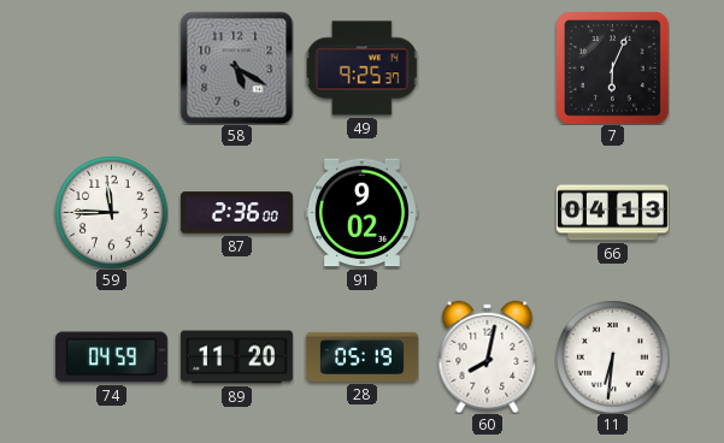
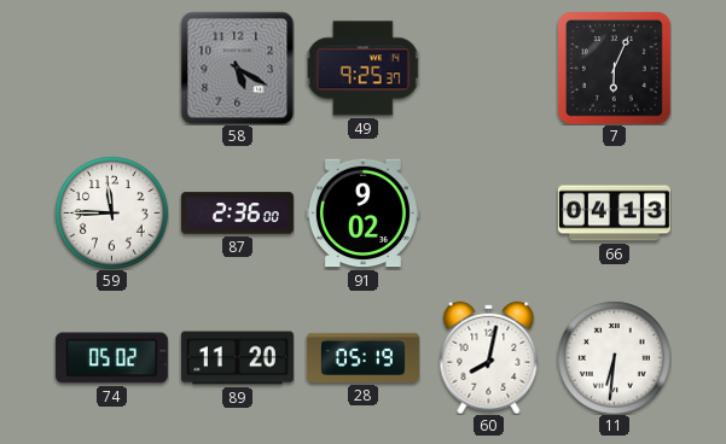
74: 04:59 -> 05:02 (111, 358)
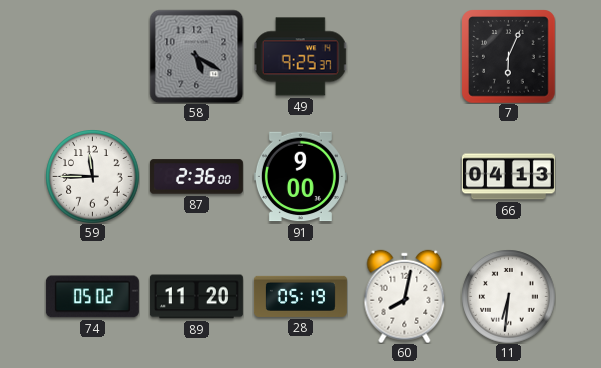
91: 9:02 -> 9:00 (300, 177)
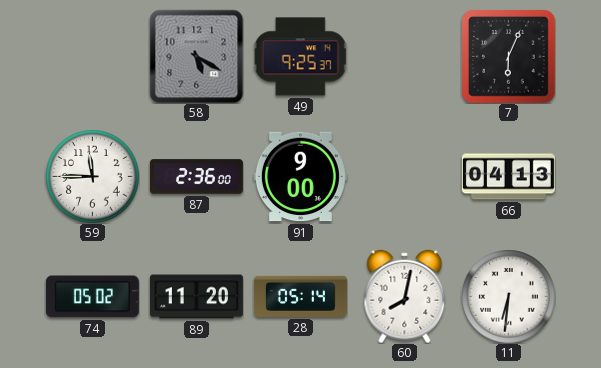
28: 05:19 -> 05:14 (300, 296)
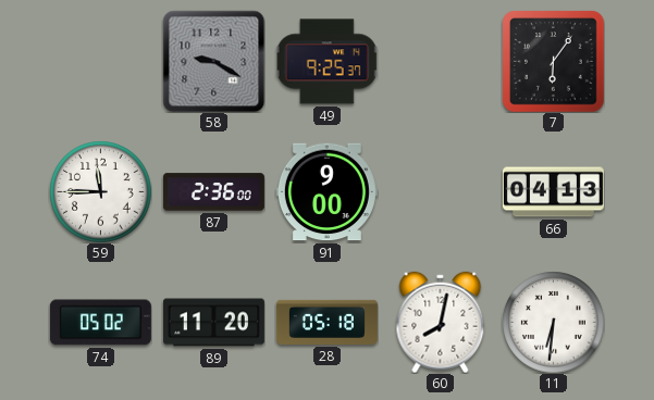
58: 5:20 -> 9:20 (213, 61)
7: 6:04 -> 6:06 (553, 61)
28: 05:14 -> 05:18 (326, 322)
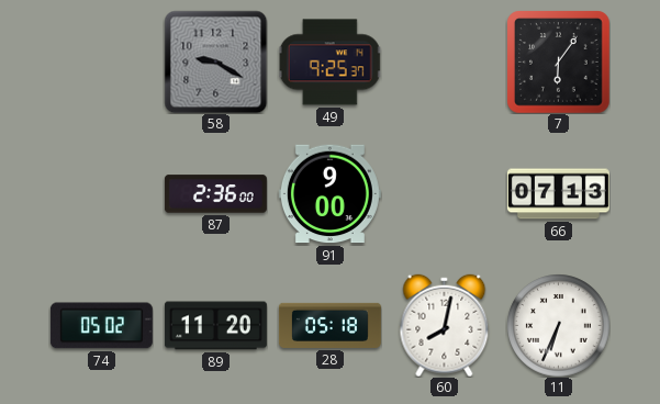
59: 11:45 -> none (100, 191)
66: 04:13 -> 07:13 (558, 194)
11: 6:31 -> 6:34 (558, 325)
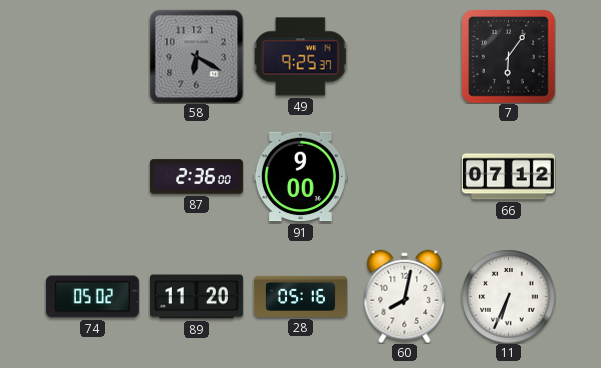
58: 9:20 -> 6:20 (196, 56)
66: 07:13 -> 07:12 (508, 177)
28: 05:18 -> 05:16 (300, 296)
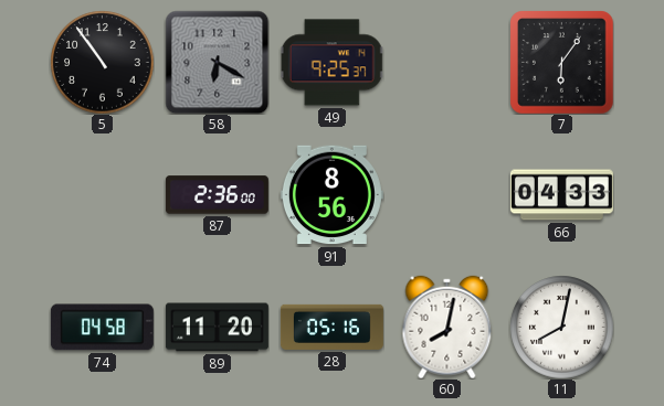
5: none -> 10:54 (102, 62)
91: 9:00 -> 8:56 (331, 195)
66: 07:12 -> 04:33 (561, 195)
74: 05:02 -> 04:58 (102, 328)
11: 6:34 -> 8:02 (561, 327)
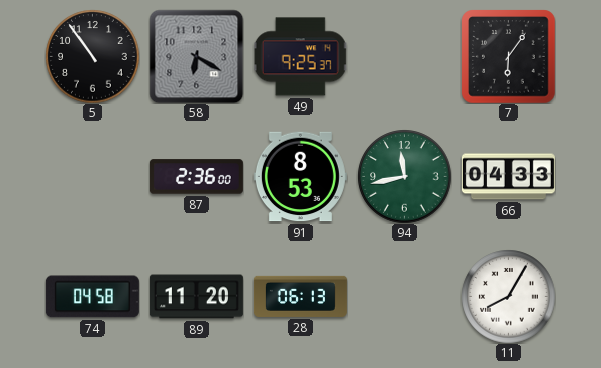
91: 8:56 -> 8:53 (300, 177)
94: none -> 11:43 (404, 176)
28: 05:16 -> 06:13 (300, 296)
60: 8:02 -> none (447, 327)
11: 8:02 -> 8:05 (508, 296)
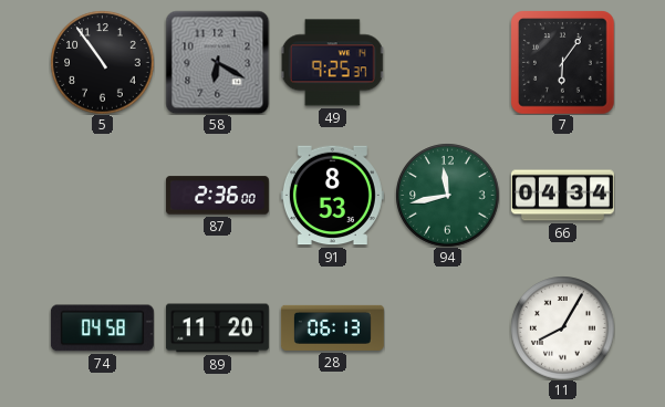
66: 04:33 -> 04:34 (562, 196)
